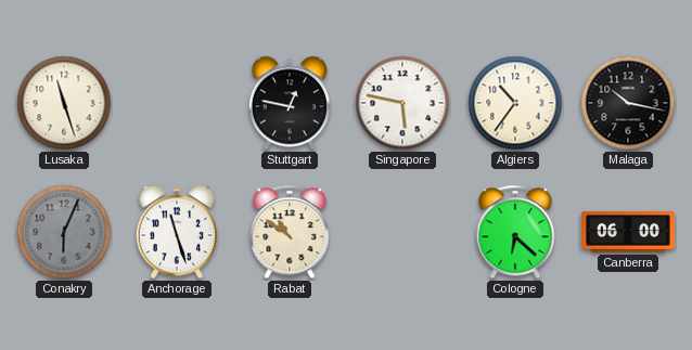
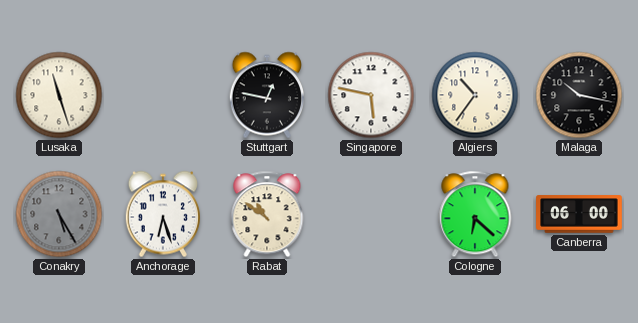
Conakry: 6:04 -> 5:25 (59, 214)
Anchorage: 11:27 -> 6:27 (162, 214)
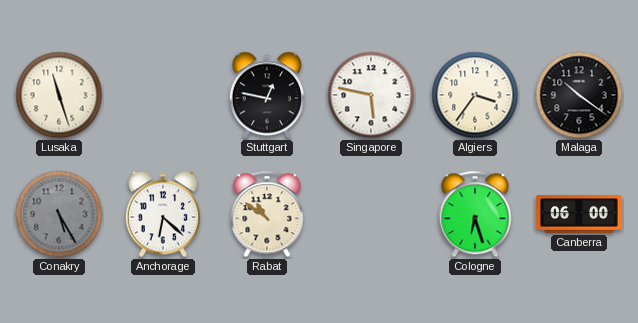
Algiers: 10:36 -> 3:36 (475, 95)
Malaga: 10:17 -> 10:21 (579, 95)
Anchorage: 6:27 -> 6:22 (162, 214)
Cologne: 6:22 -> 6:27 (475, 214)
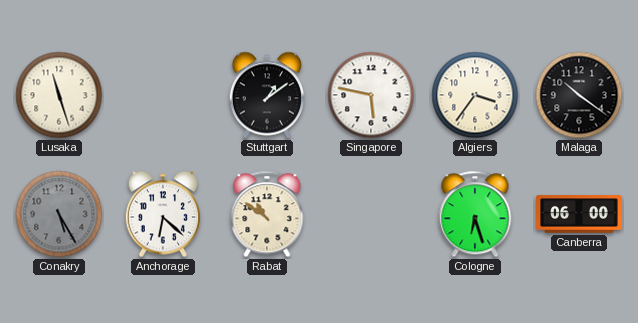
Stuttgart: 12:47 -> 1:09 (266, 95)
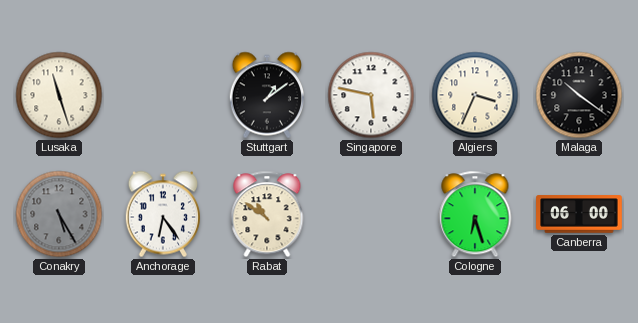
Algiers: 3:36 -> 3:34 (475, 95)
Anchorage: 6:22 -> 6:24 (162, 214)
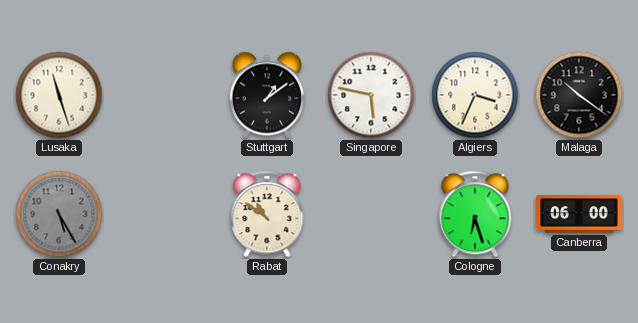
Anchorage: 6:24 -> none (162, 214)
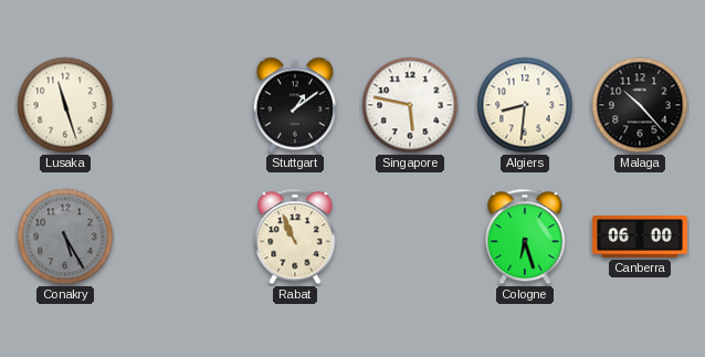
Algiers: 3:34 -> 8:31 (525, 105)
Malaga: 10:21 -> 10:23 (640, 105)
Rabat: 10:51 -> 10:56 (295, 237)
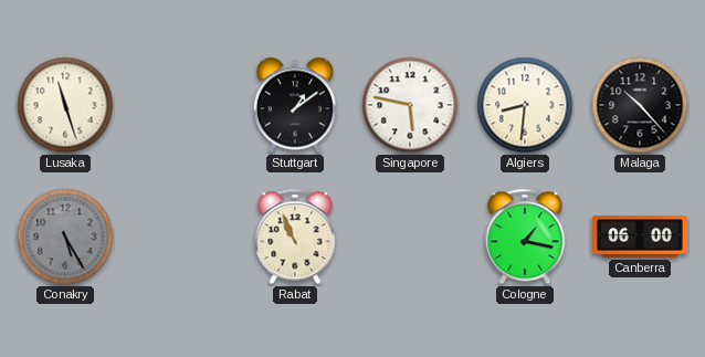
Cologne: 6:27 -> 1:17 (525, 237)
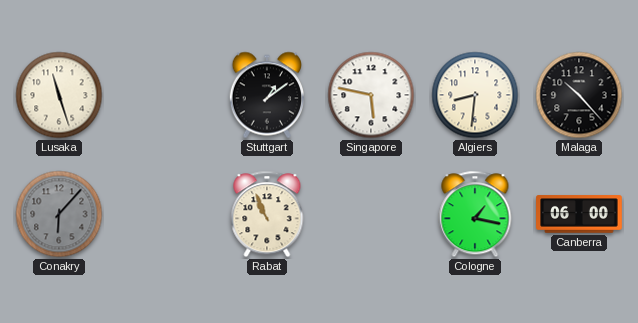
Conakry: 5:25 -> 6:07 (59, 214)
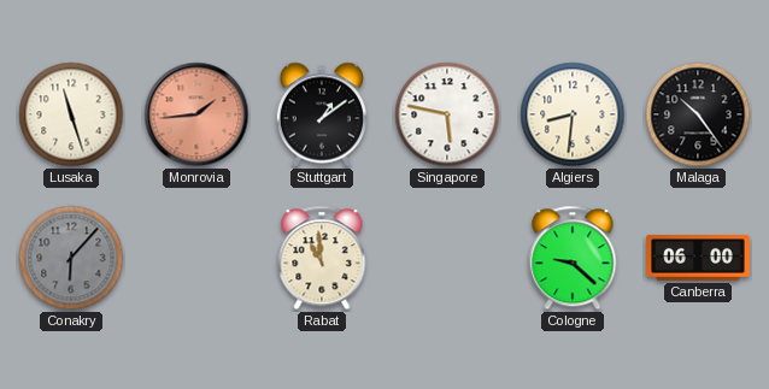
Monrovia: none -> 1:44 (196, 114)
Malaga: 10:23 -> 10:24 (698, 114)
Rabat: 10:56 -> 10:59 (322, 258)
Cologne: 1:17 -> 9:22 (573, 258)
